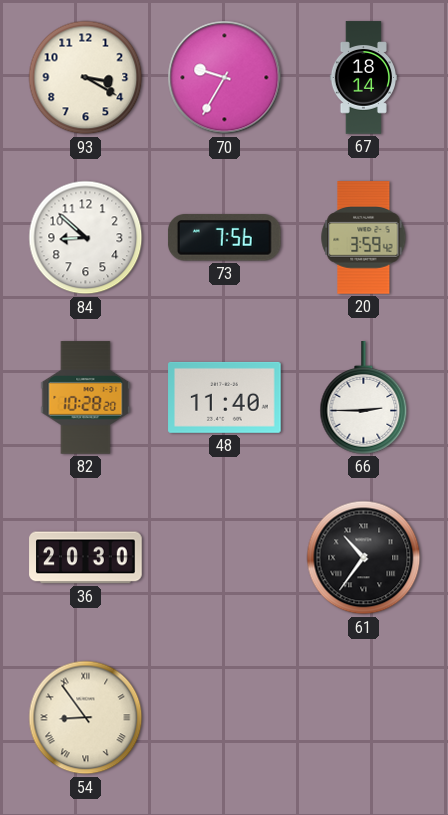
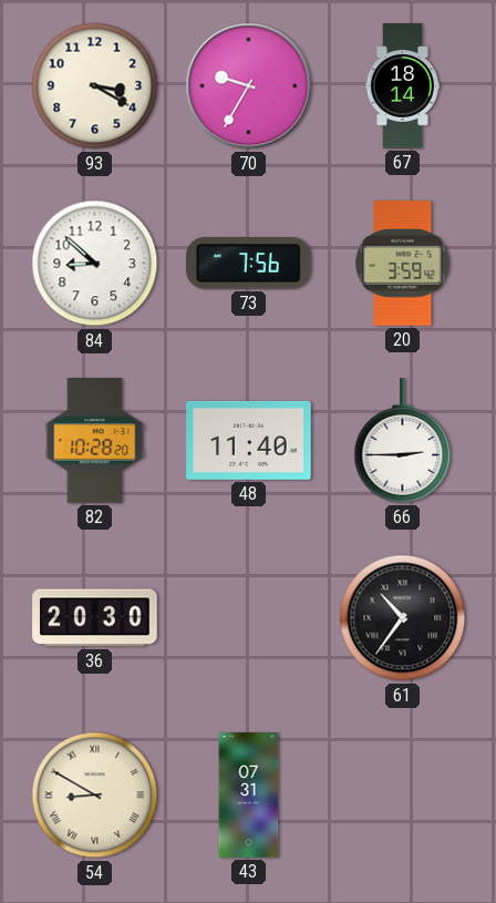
54: 8:54 -> 8:50 (95, 796)
43: none -> 07:31 (249, 796)
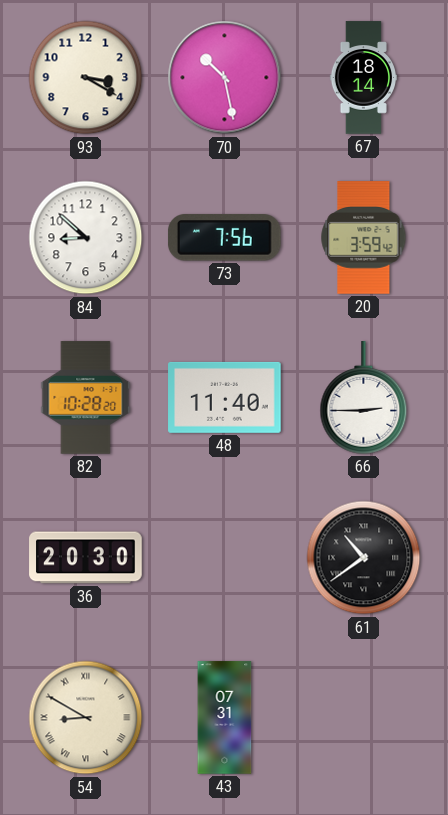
70: 9:35 -> 10:28 (225, 78)
61: 10:36 -> 10:39 (364, 558)
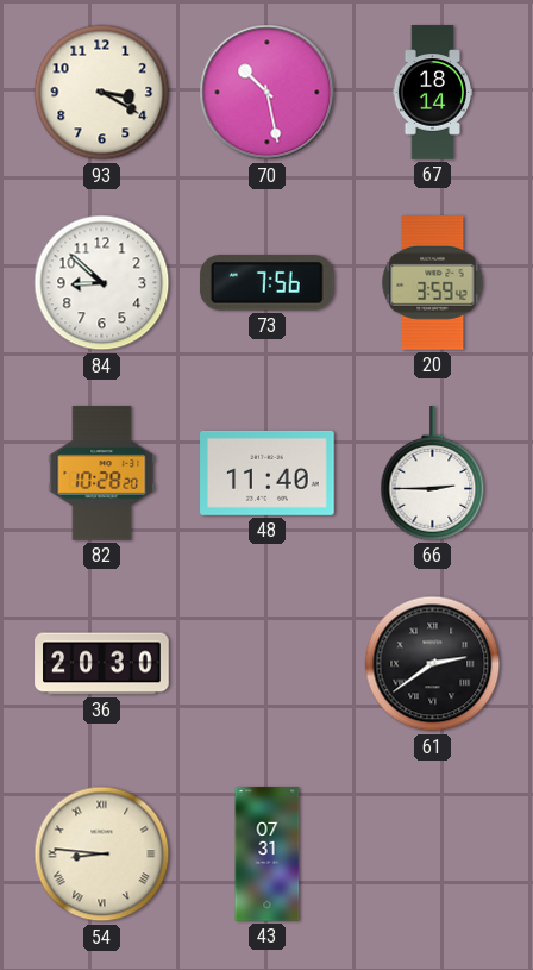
61: 10:39 -> 2:39 (433, 664)
54: 8:50 -> 8:46 (102, 855)
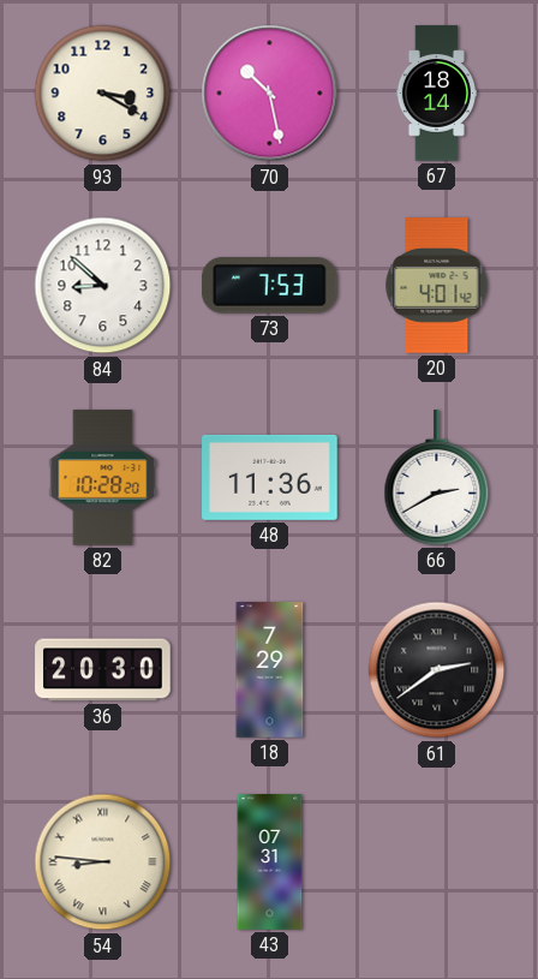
73: 7:56 -> 7:53 (269, 286)
20: 3:59 -> 4:01 (437, 286)
48: 11:40 -> 11:36 (270, 477)
66: 2:45 -> 2:40 (437, 478)
18: none -> 7:29 (270, 670)
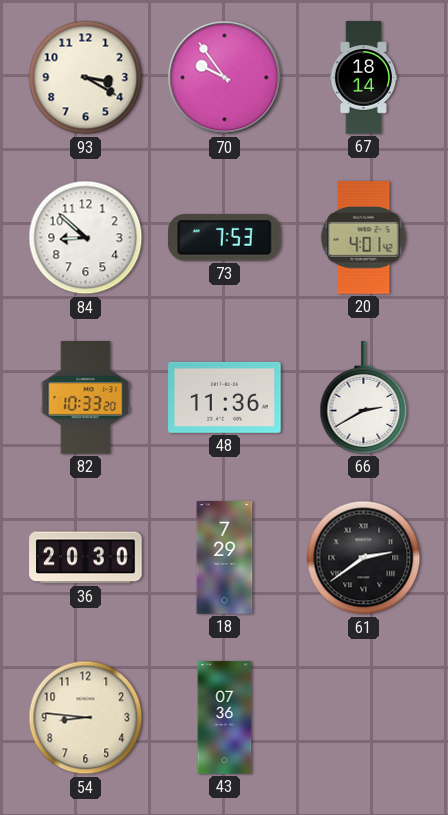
70: 10:28 -> 9:54 (225, 78)
82: 10:28 -> 10:33 (86, 398)
54 numerals: Roman -> Arabic (86, 718)
43: 07:31 -> 07:36 (225, 718)
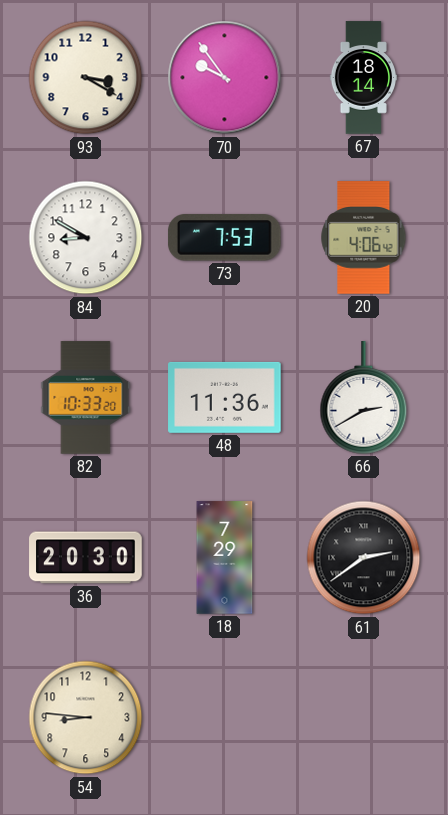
84: 8:52 -> 8:50 (86, 238)
20: 4:01 -> 4:06 (364, 238)
43: 07:36 -> none (225, 718)
